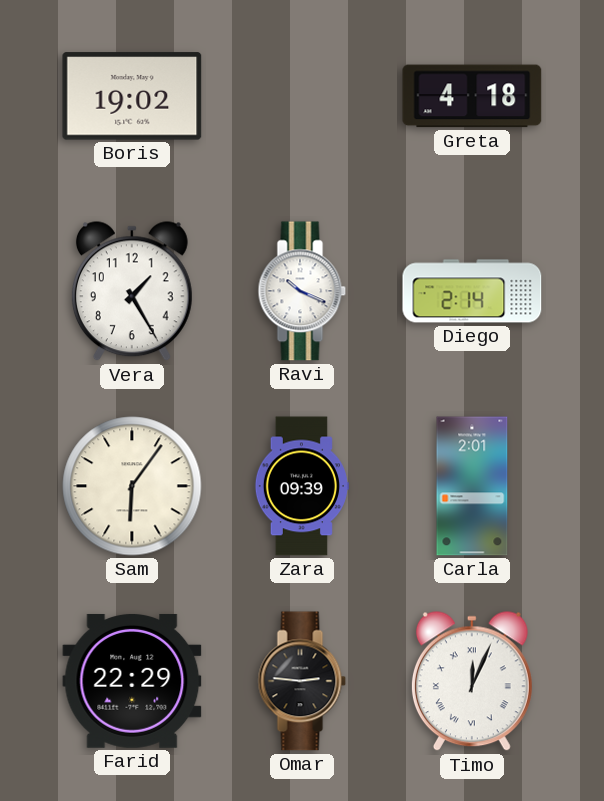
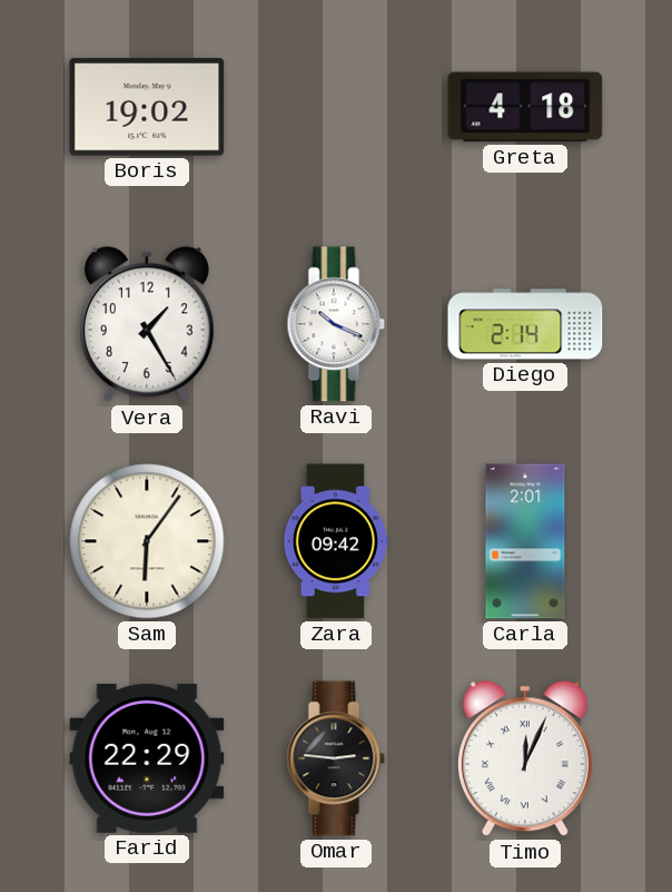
Zara: 09:39 -> 09:42 (335, 541)
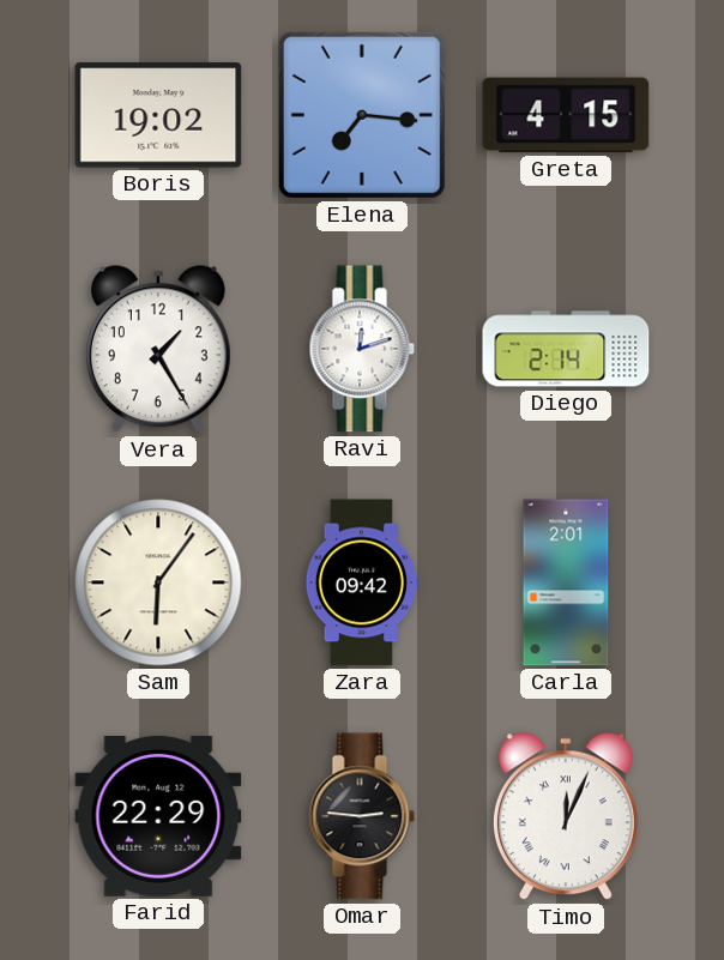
Elena: none -> 7:16 (362, 115)
Greta: 4:18 -> 4:15 (566, 115)
Ravi: 10:19 -> 12:12 (362, 349)
